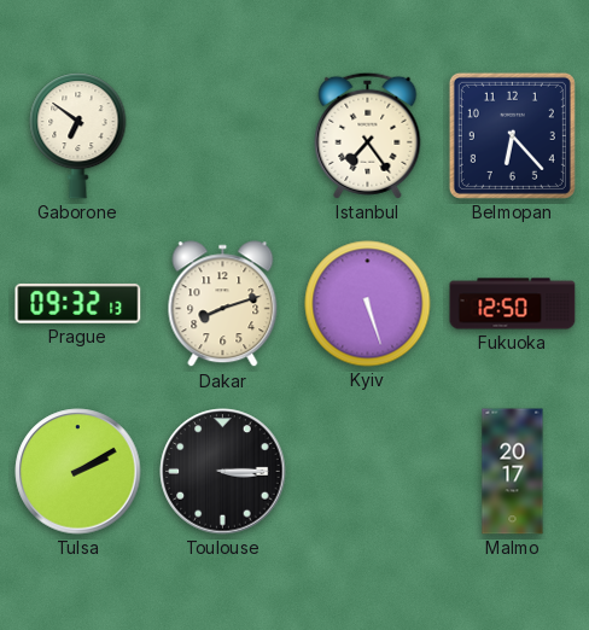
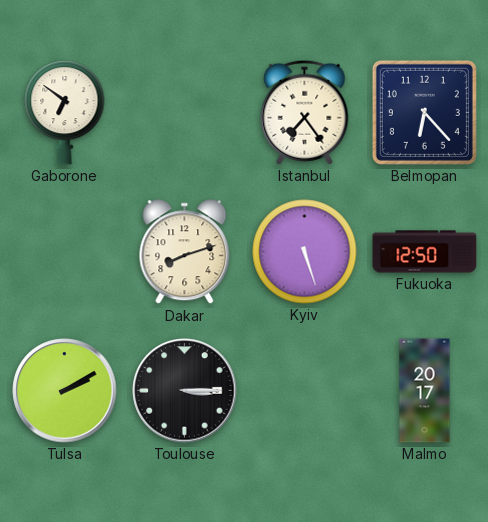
Prague: 09:32 -> none (78, 304)
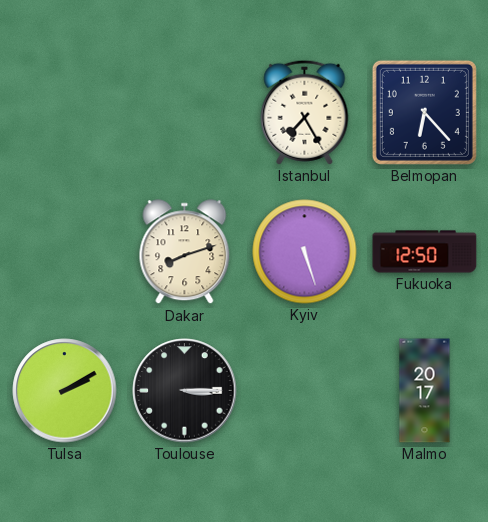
Gaborone: 6:51 -> none (65, 113)
Istanbul: 7:24 -> 7:25 (305, 112)
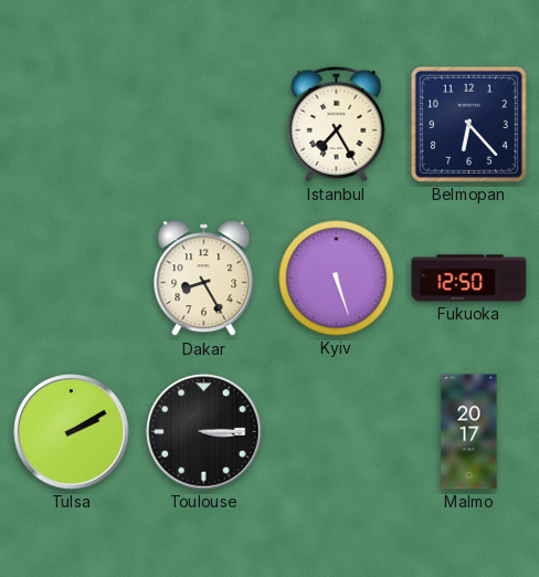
Dakar: 8:12 -> 8:25 (204, 279)
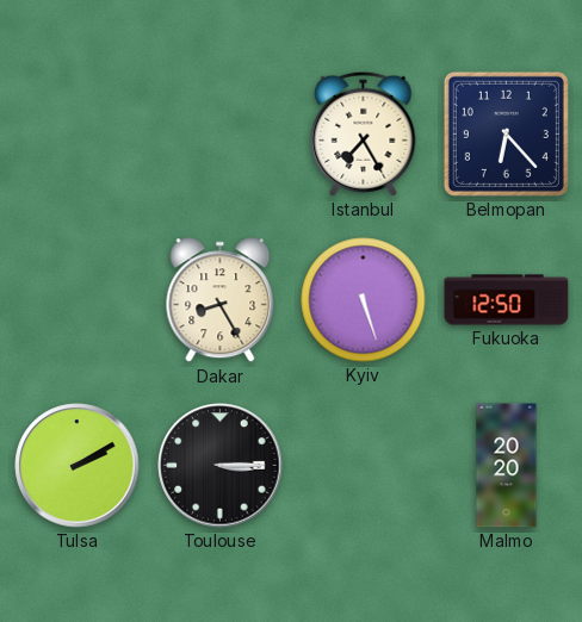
Malmo: 20:17 -> 20:20 (507, 466)
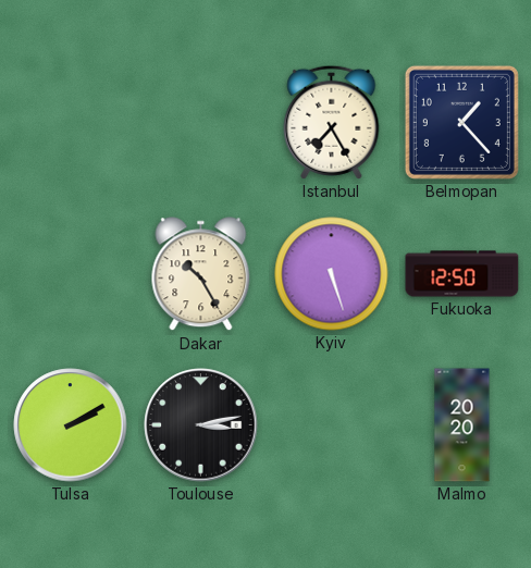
Belmopan: 6:23 -> 1:23 (461, 122)
Dakar: 8:25 -> 10:25 (201, 274)
Toulouse: 3:15 -> 3:13 (201, 425)
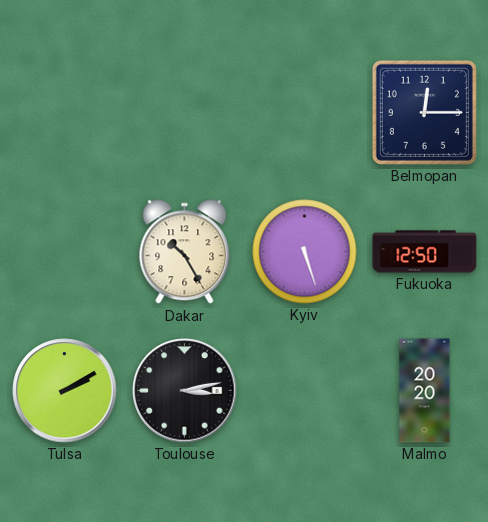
Istanbul: 7:25 -> none (332, 122)
Belmopan: 1:23 -> 12:15 (424, 112)
